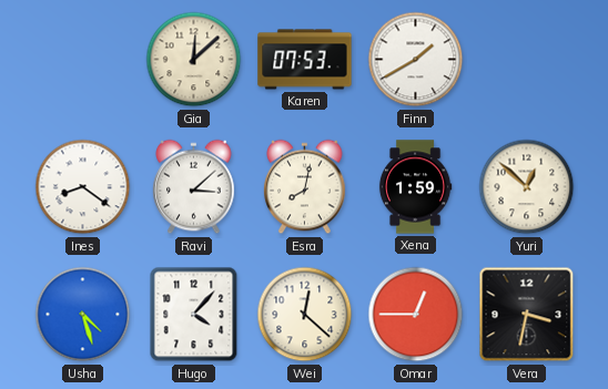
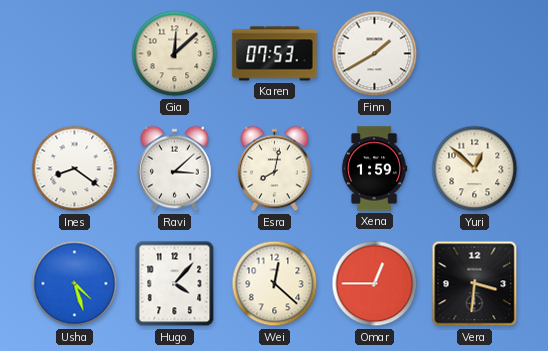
Vera: 3:32 -> 3:31 (475, 284)
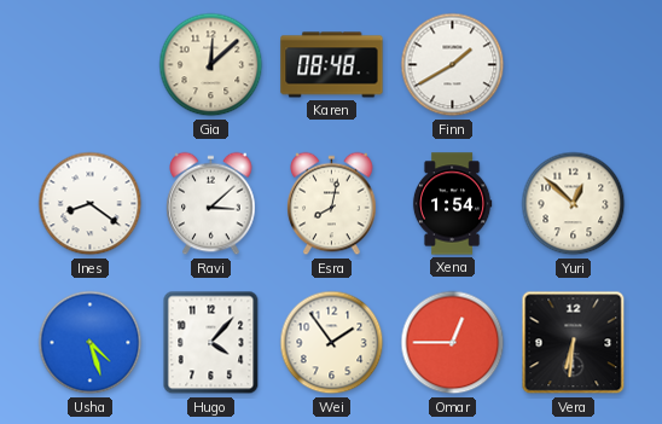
Karen: 07:53 -> 08:48 (332, 65)
Xena: 1:59 -> 1:54 (452, 204)
Wei: 12:22 -> 1:54 (332, 343)
Vera: 3:31 -> 6:31 (574, 343)
